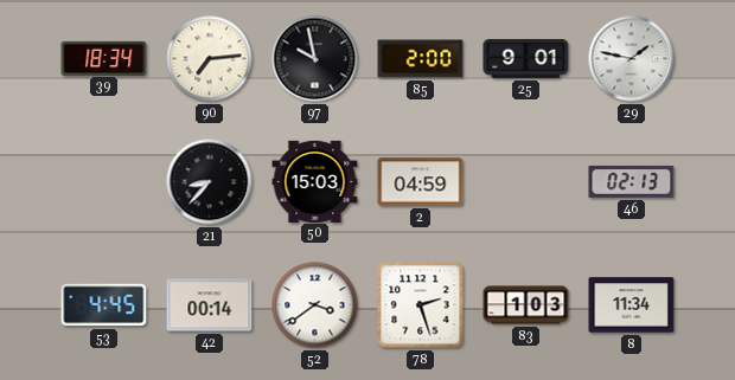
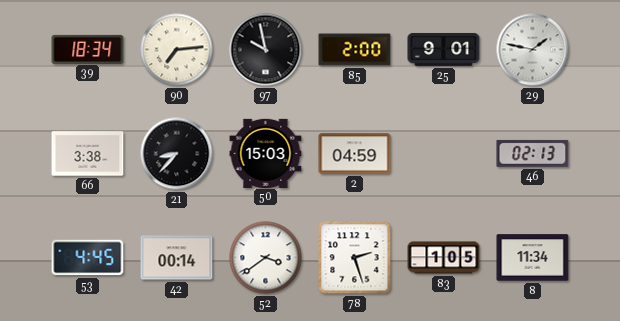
66: none -> 3:38 (88, 154)
83: 1:03 -> 1:05 (444, 258)
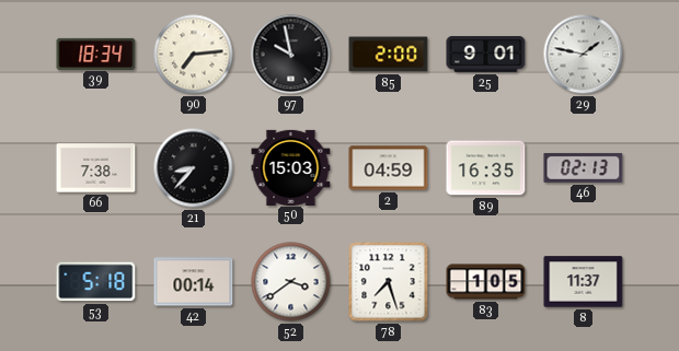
66: 3:38 -> 7:38 (96, 168)
89: none -> 16:35 (486, 168)
53: 4:45 -> 5:18 (96, 282)
78: 2:27 -> 7:27 (389, 282)
8: 11:34 -> 11:37 (584, 282)
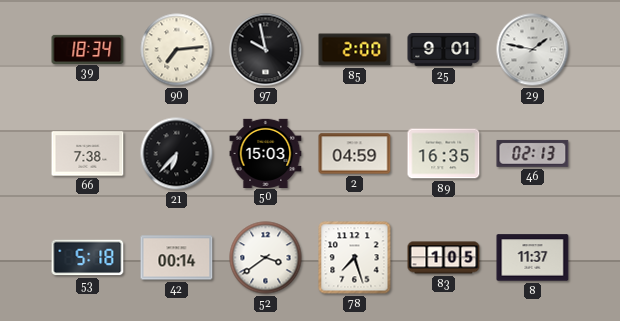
21: 8:37 -> 6:37 (177, 154)
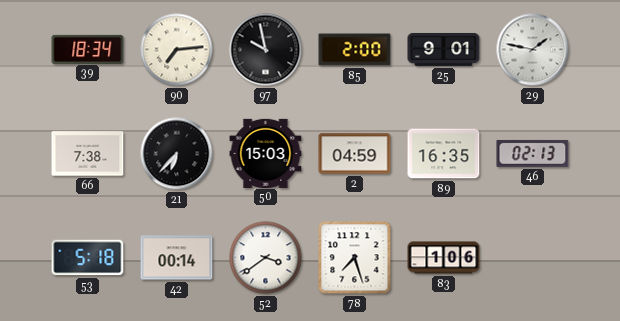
83: 1:05 -> 1:06 (444, 258)
8: 11:37 -> none (533, 258)
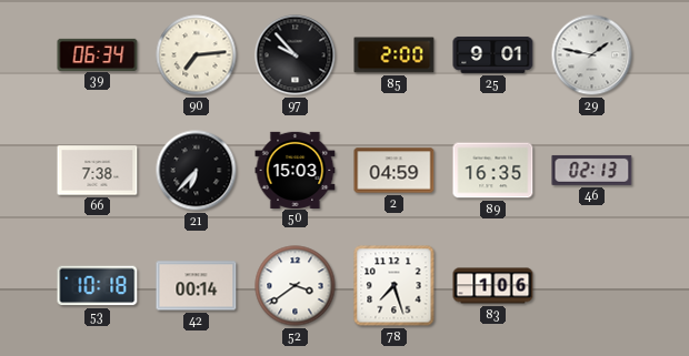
39: 18:34 -> 06:34 (98, 54)
97: 9:58 -> 9:53 (296, 55)
53: 5:18 -> 10:18 (98, 286)
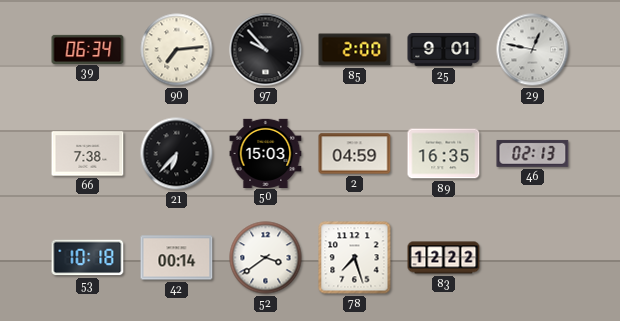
29: 1:47 -> 12:47 (533, 50)
83: 1:06 -> 12:22 (444, 258)
